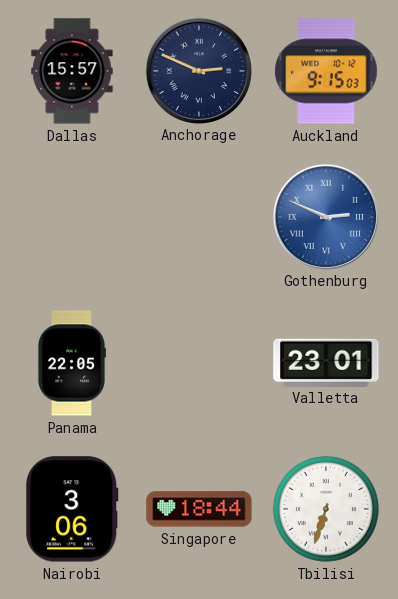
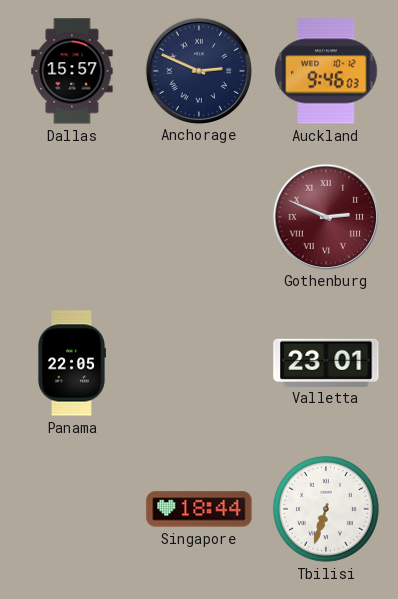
Auckland: 9:15 -> 9:46 (326, 71)
Gothenburg dial: blue -> burgundy (325, 216)
Nairobi: 3:06 -> none (73, 509)
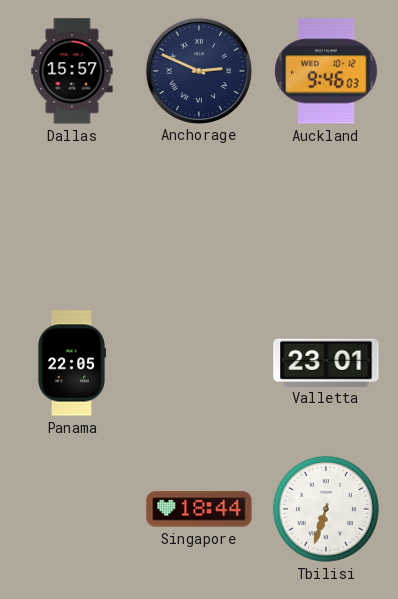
Gothenburg: 2:49 -> none (325, 216)
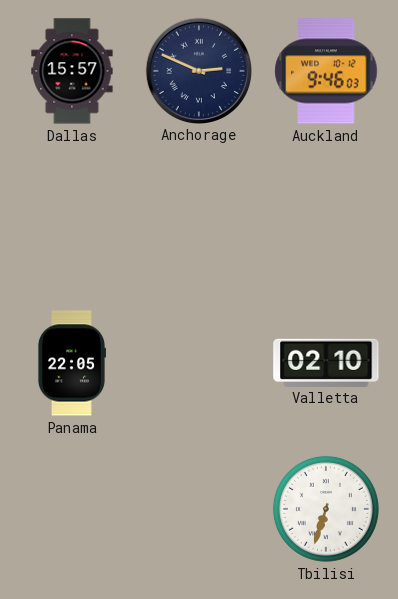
Valletta: 23:01 -> 02:10 (326, 362)
Singapore: 18:44 -> none (199, 509)
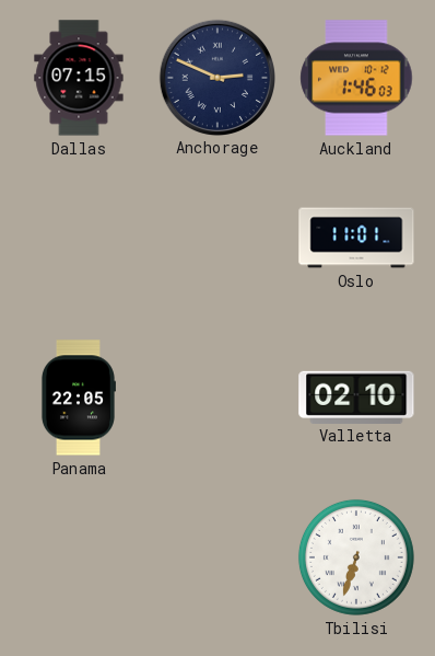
Dallas: 15:57 -> 07:15 (79, 78)
Auckland: 9:46 -> 1:46 (356, 78)
Oslo: none -> 11:01 (356, 238)
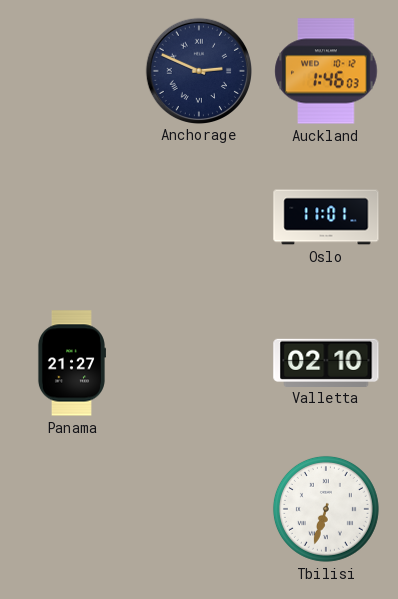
Dallas: 07:15 -> none (79, 78)
Panama: 22:05 -> 21:27 (71, 363)
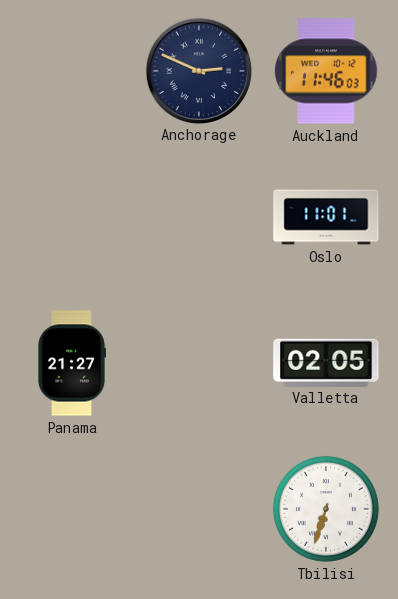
Auckland: 1:46 -> 11:46 (326, 71)
Valletta: 02:10 -> 02:05 (326, 362)
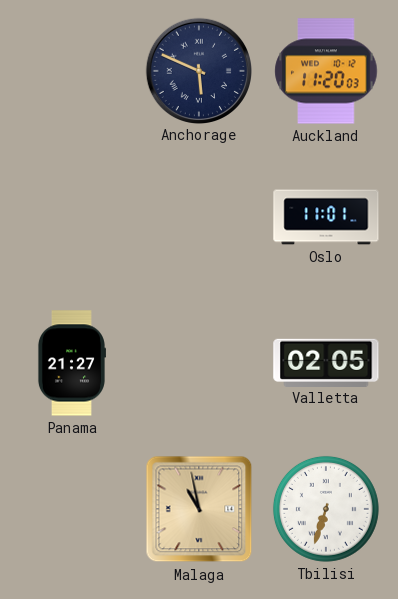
Anchorage: 2:49 -> 5:49 (198, 70)
Auckland: 11:46 -> 11:20 (326, 71)
Malaga: none -> 10:58 (199, 509)
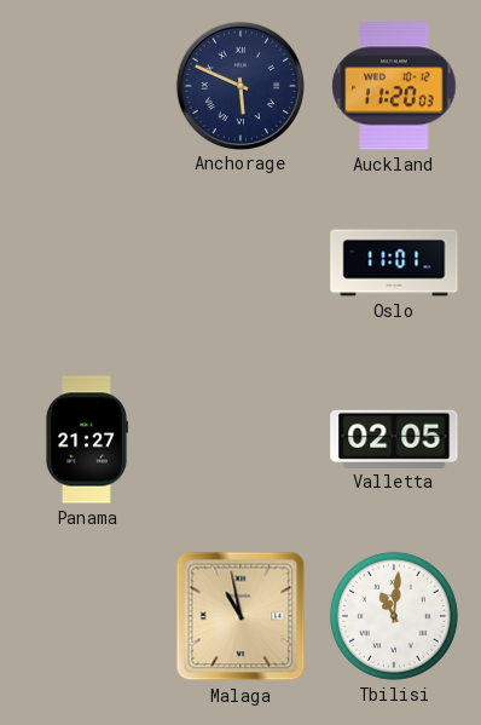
Tbilisi: 6:33 -> 11:01 (394, 616)
